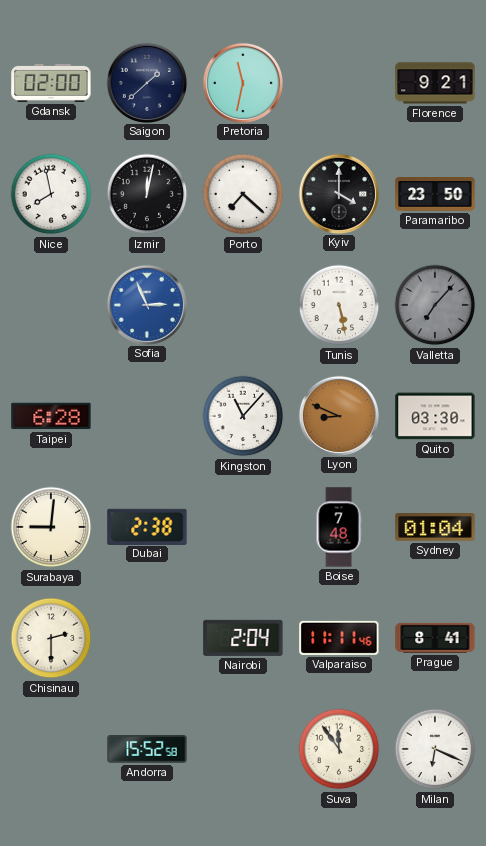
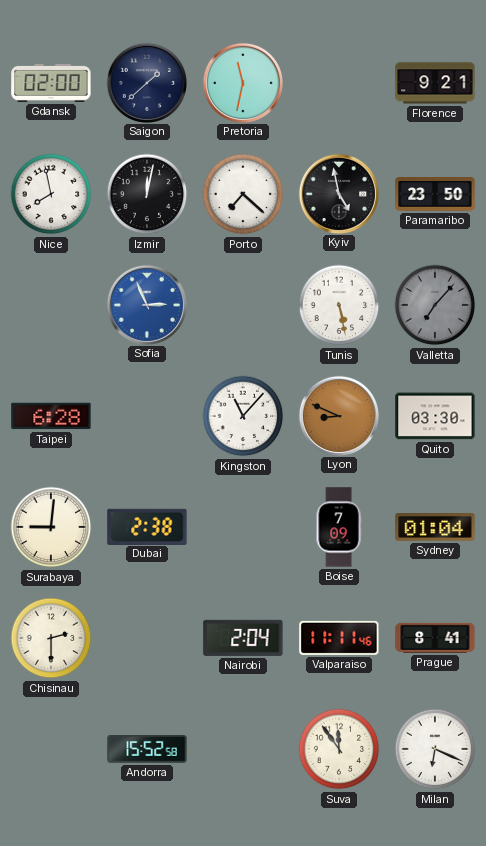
Kyiv: 4:00 -> 4:58 (338, 193)
Boise: 7:48 -> 7:09 (339, 527)
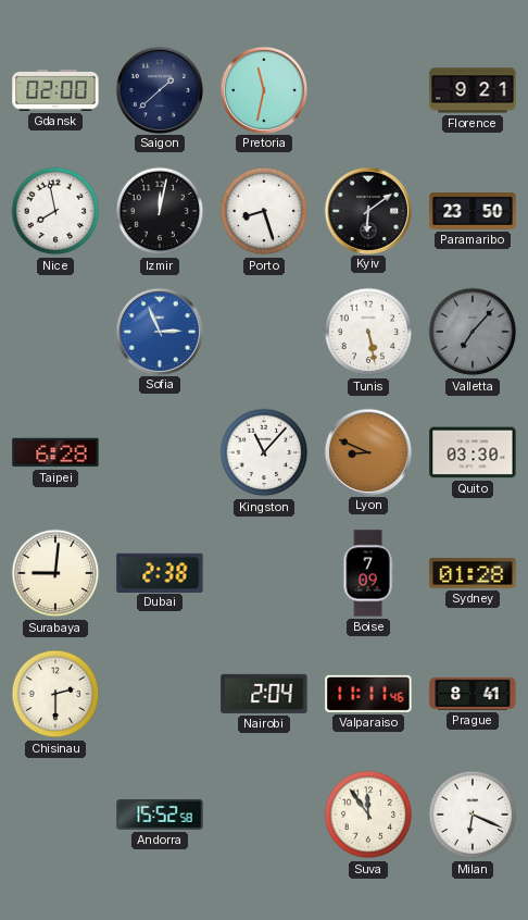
Porto: 7:22 -> 8:27 (264, 211)
Kyiv: 4:58 -> 6:09 (367, 210)
Sydney: 01:04 -> 01:28 (473, 574)
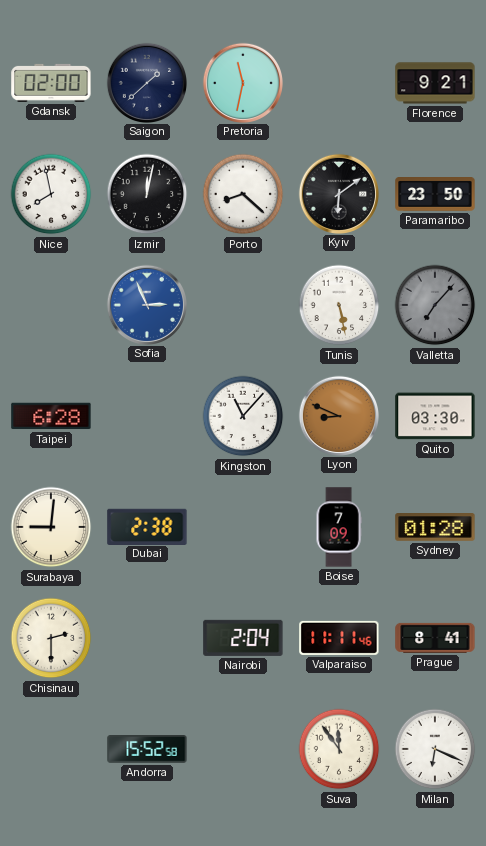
Porto: 8:27 -> 8:22 (243, 194)
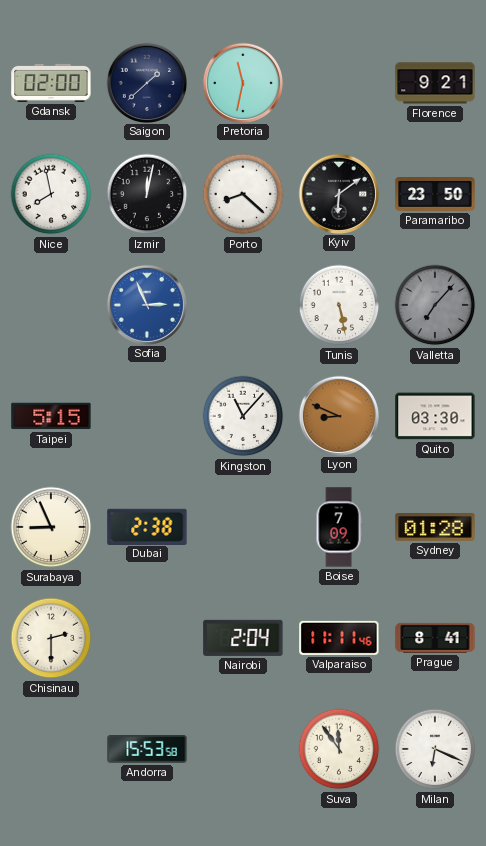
Taipei: 6:28 -> 5:15 (51, 416)
Surabaya: 9:01 -> 8:56 (51, 527)
Andorra: 15:52 -> 15:53 (147, 750)
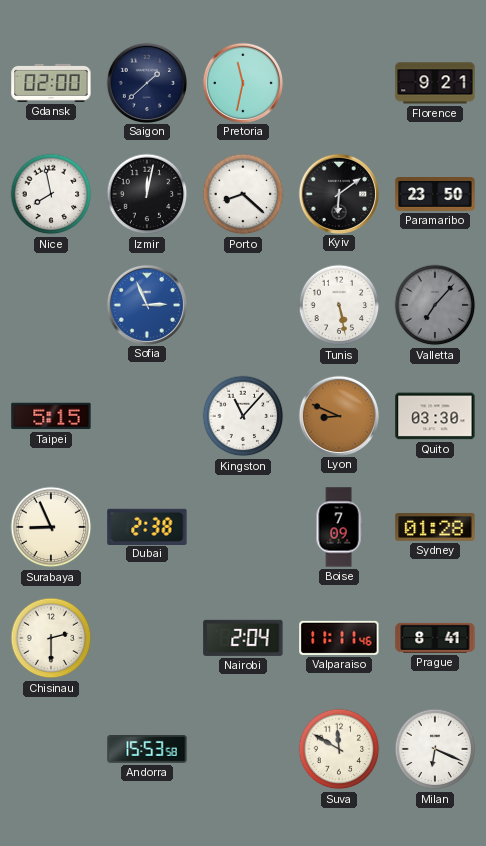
Suva: 11:54 -> 11:50 (339, 749)
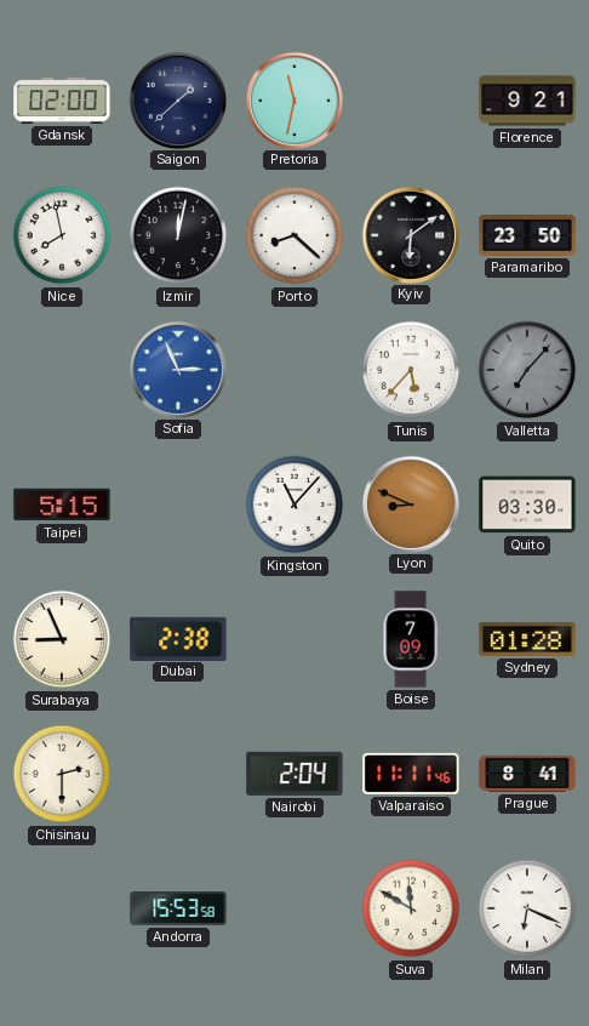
Tunis: 5:28 -> 5:37 (411, 370)
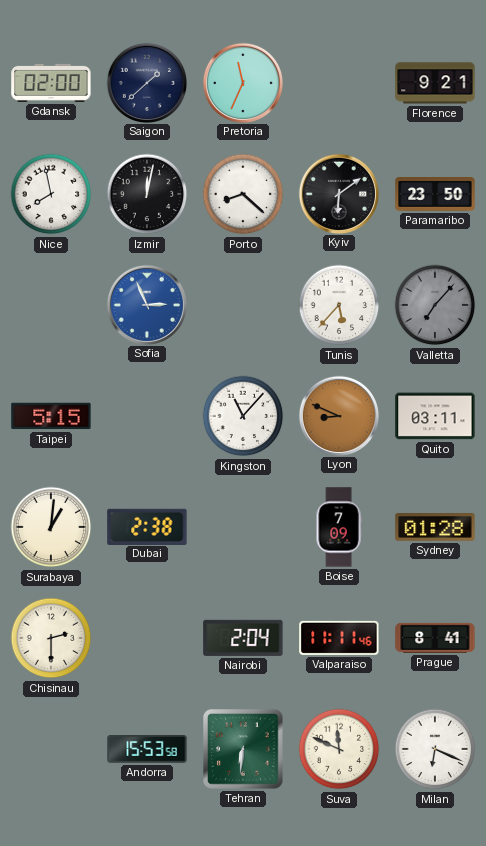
Pretoria: 11:32 -> 11:34 (242, 82)
Quito: 03:30 -> 03:11 (435, 416)
Surabaya: 8:56 -> 1:01 (51, 527)
Tehran: none -> 6:31 (243, 749)
Suva: 11:50 -> 11:49 (339, 749)
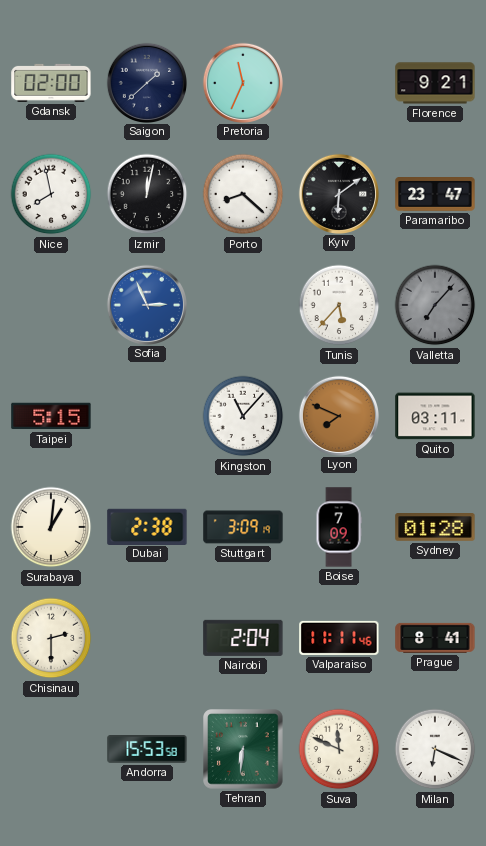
Paramaribo: 23:50 -> 23:47 (435, 194)
Lyon: 8:49 -> 7:49 (338, 415)
Stuttgart: none -> 3:09 (243, 527)
